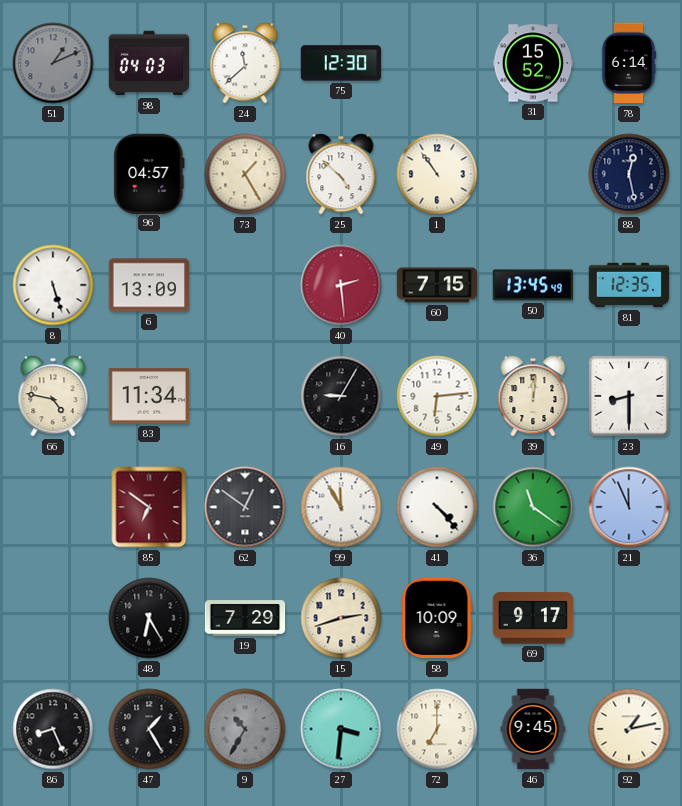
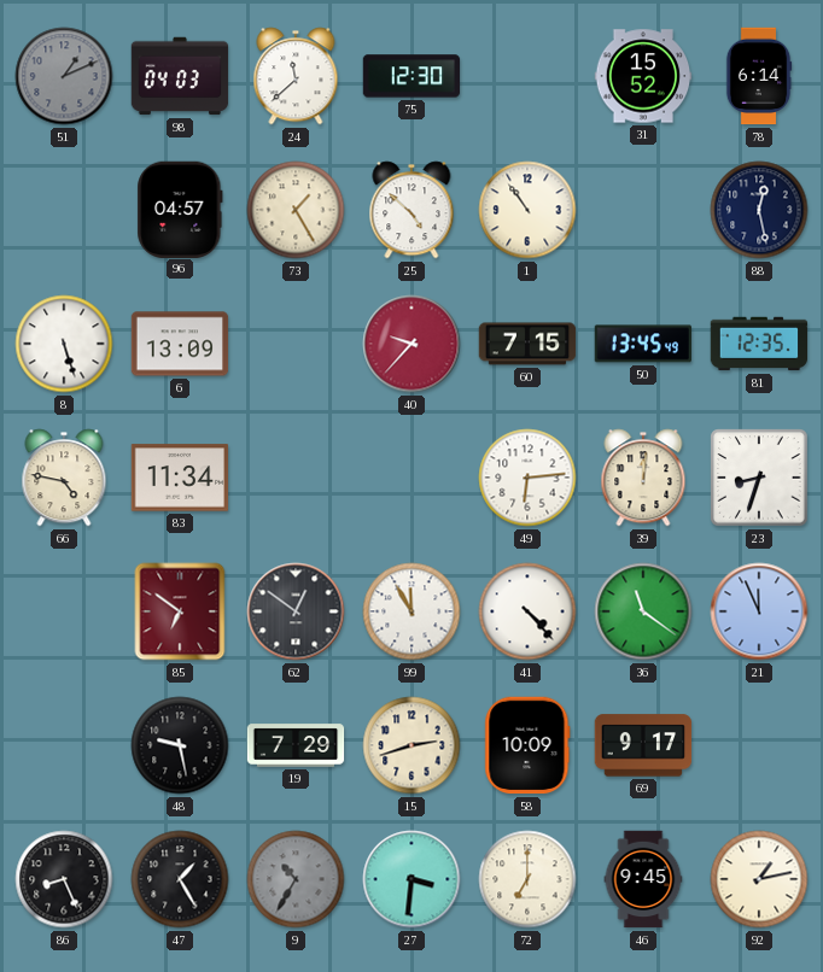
40: 2:29 -> 9:37 (411, 344)
16: 9:05 -> none (341, 396)
23: 8:30 -> 8:33 (759, 478)
48: 6:25 -> 9:28 (180, 745)
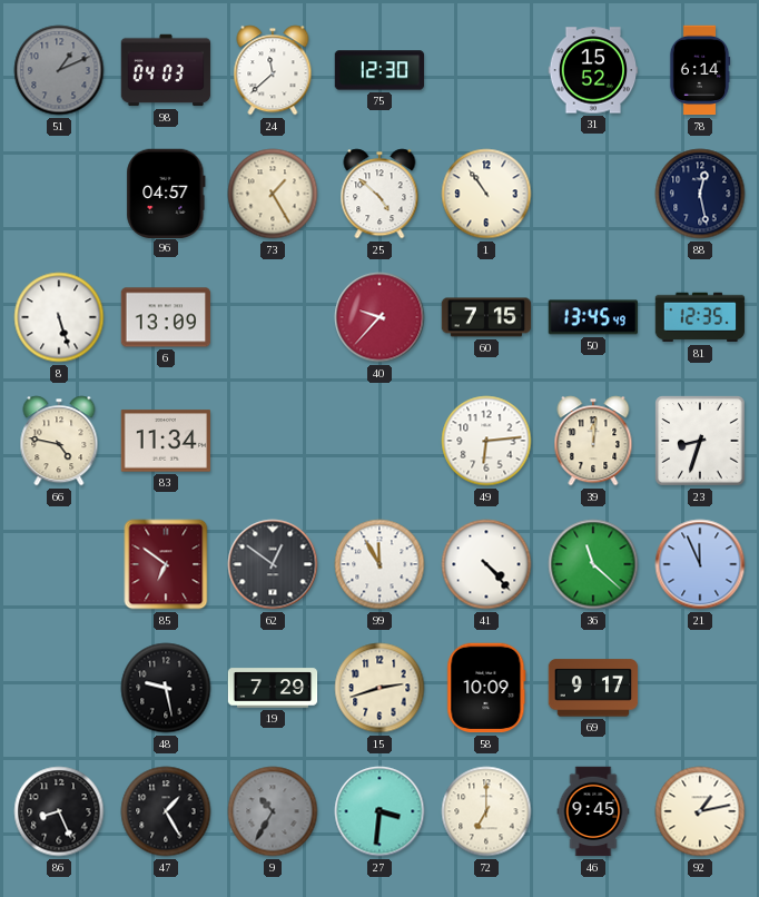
36: 11:21 -> 11:22 (593, 564)
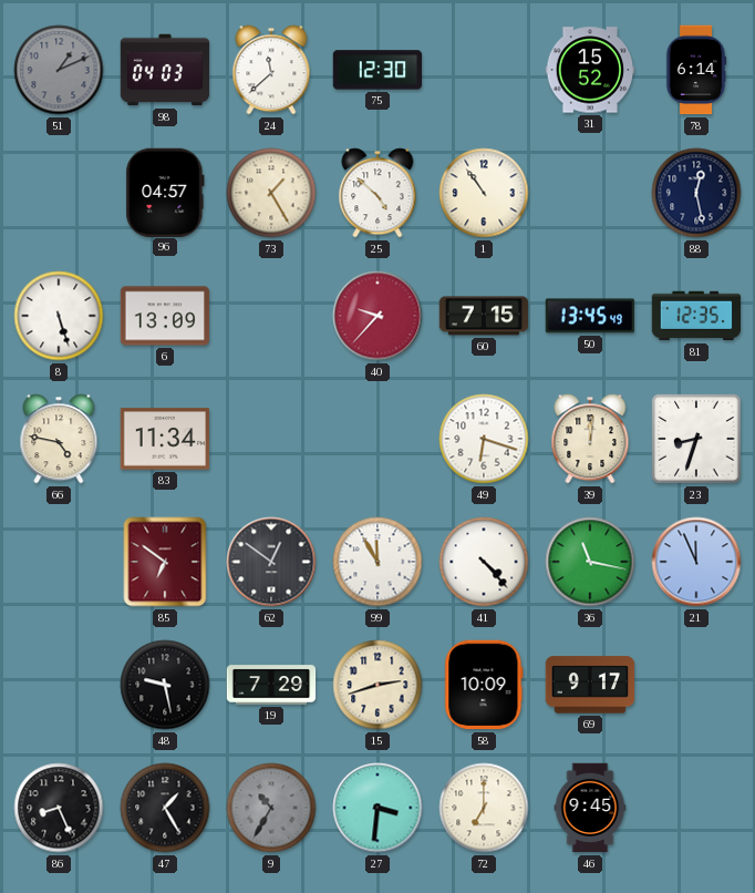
49: 6:14 -> 6:18 (484, 439)
36: 11:22 -> 11:17 (590, 562)
92: 1:13 -> none (700, 811)
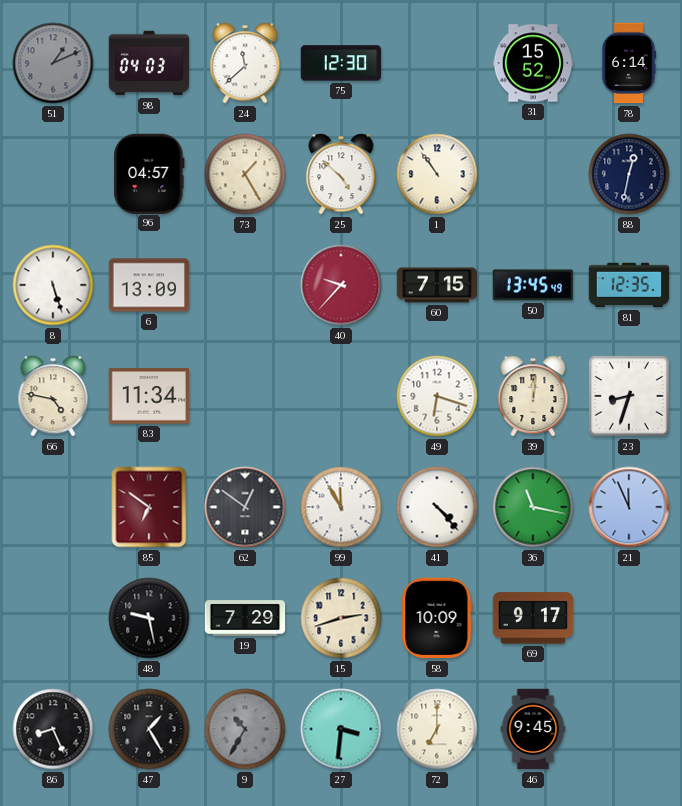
88: 12:28 -> 12:32 (629, 174)
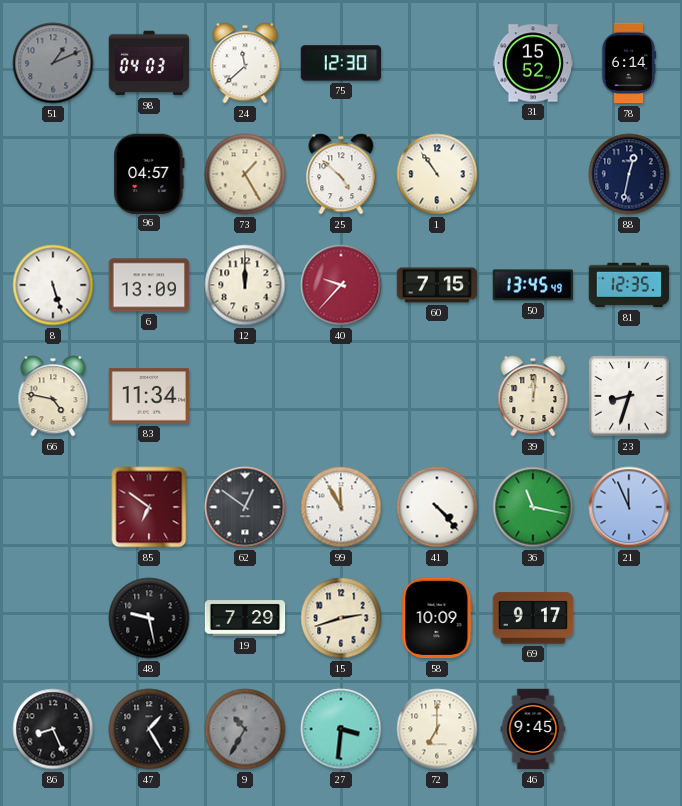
12: none -> 12:00 (245, 285)
49: 6:18 -> none (437, 396)
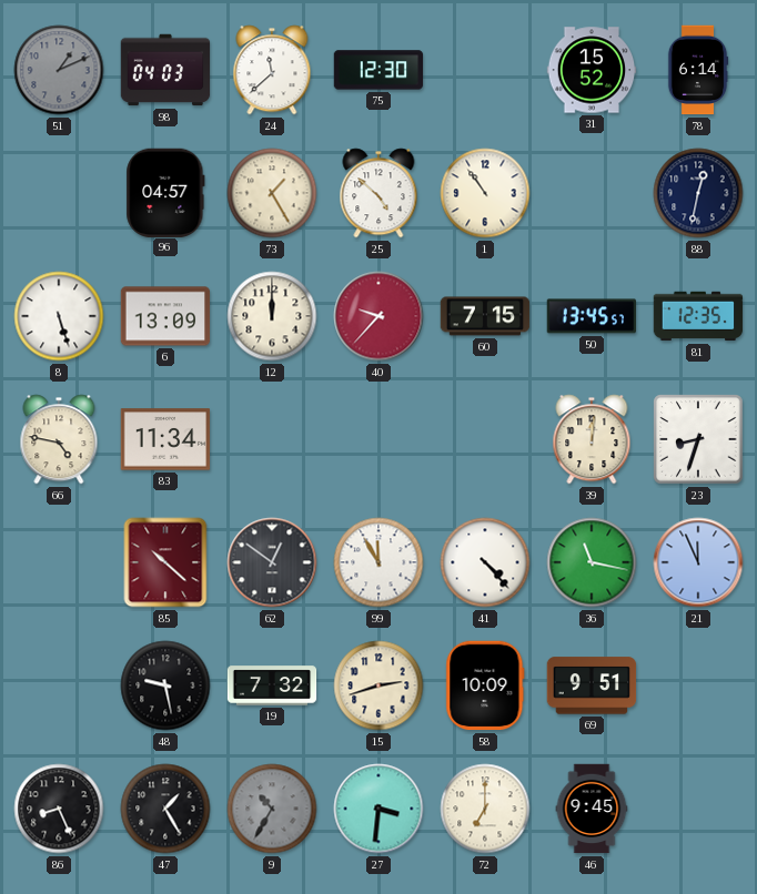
50: 13:45:49 -> 13:45:57 (591, 316)
85: 6:51 -> 10:22 (165, 562)
19: 7:29 -> 7:32 (272, 685)
69: 9:17 -> 9:51 (592, 685)
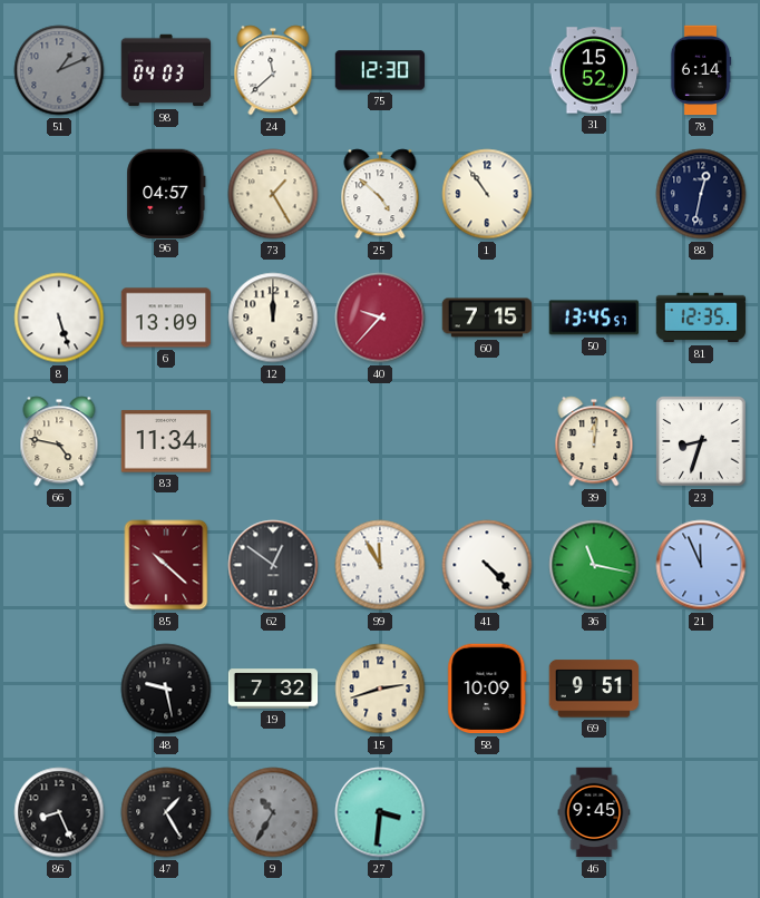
72: 7:00 -> none (485, 809)
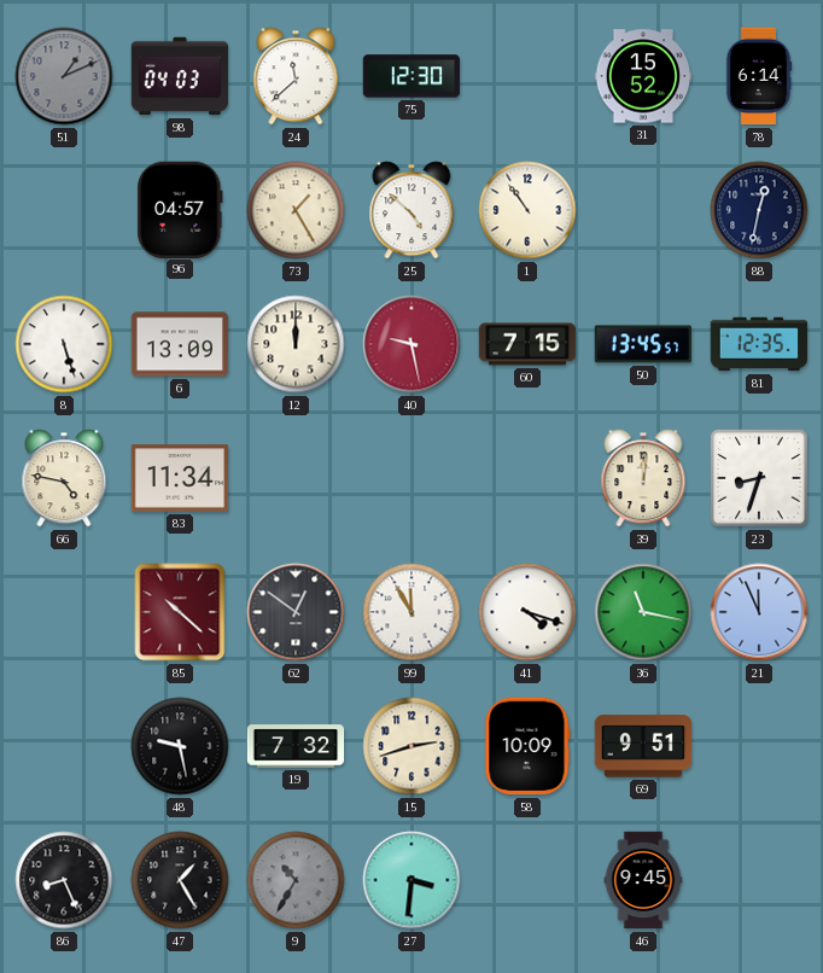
40: 9:37 -> 9:28 (411, 344)
41: 4:23 -> 4:18 (527, 612)
